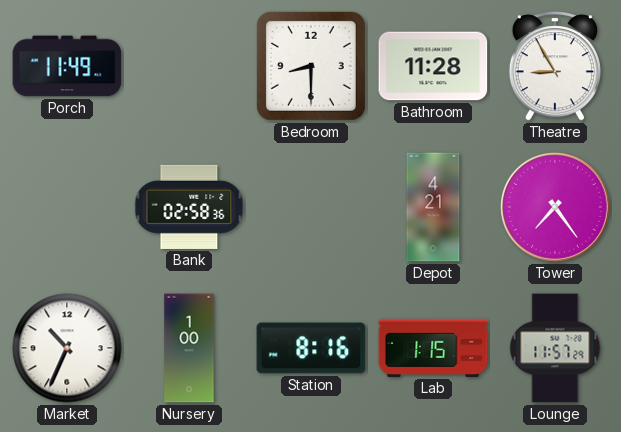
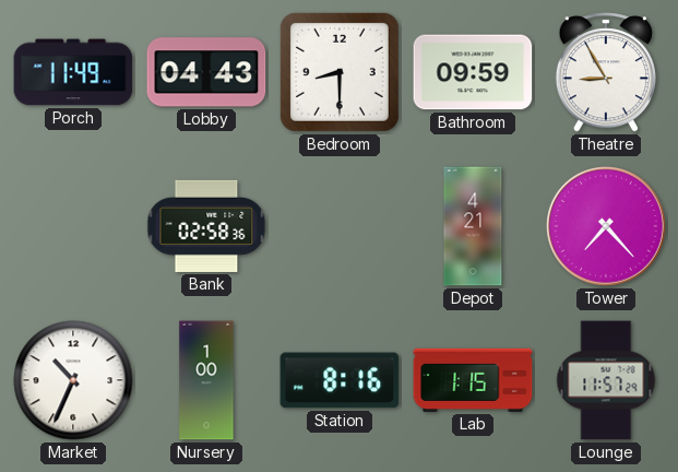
Lobby: none -> 04:43 (206, 72)
Bathroom: 11:28 -> 09:59 (473, 72)
Tower: 7:24 -> 7:23 (607, 227)
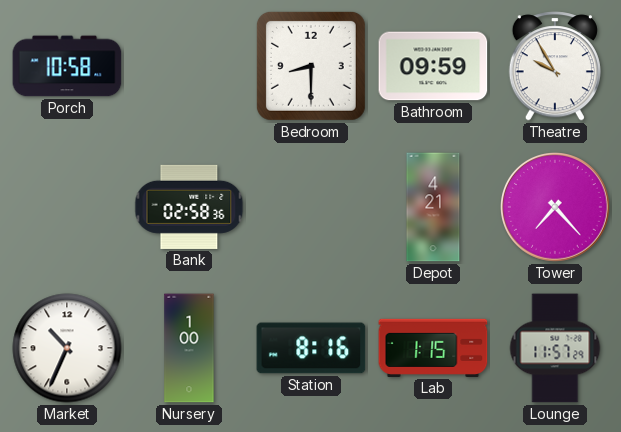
Porch: 11:49 -> 10:58 (67, 66)
Lobby: 04:43 -> none (206, 72)
Theatre: 8:55 -> 9:55 (555, 66)
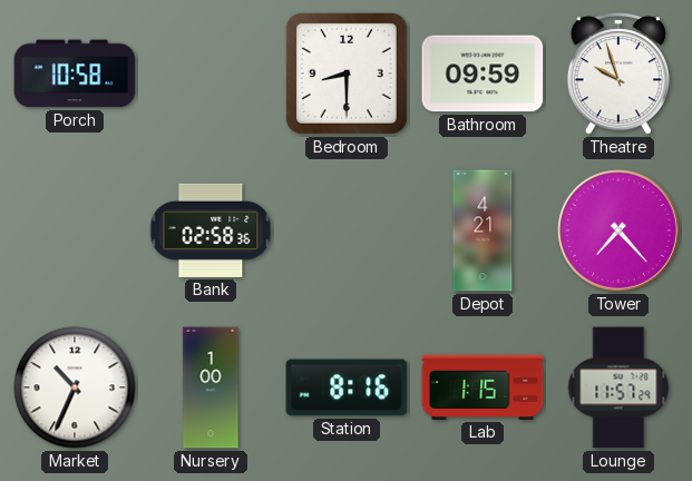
Theatre: 9:55 -> 9:57 (618, 73)
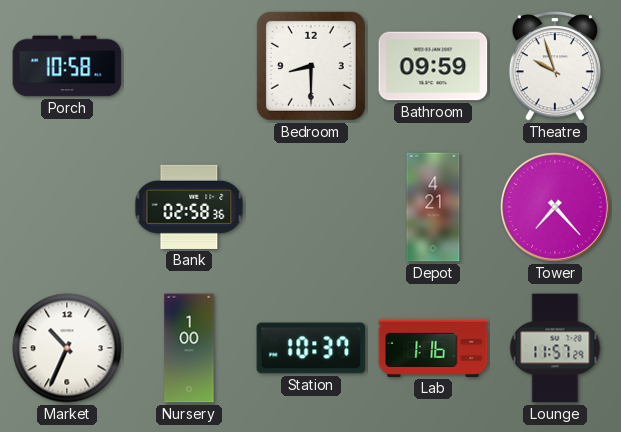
Station: 8:16 -> 10:37 (311, 348)
Lab: 1:15 -> 1:16 (433, 348)
